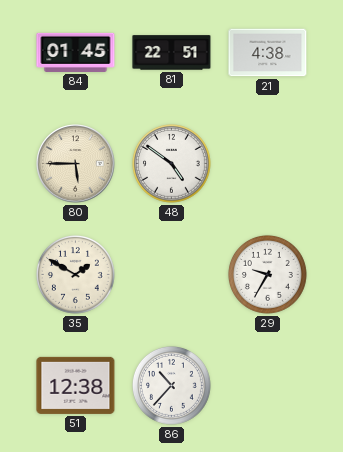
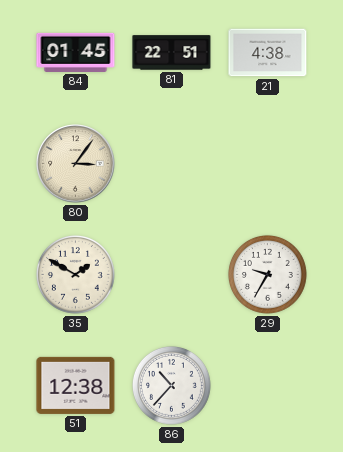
80: 5:45 -> 3:06 (76, 164)
48: 4:51 -> none (171, 163)
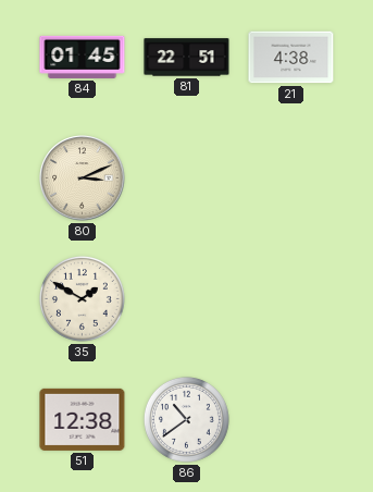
80: 3:06 -> 3:11 (83, 179)
29: 9:35 -> none (267, 274)
86: 10:37 -> 10:39 (186, 419)
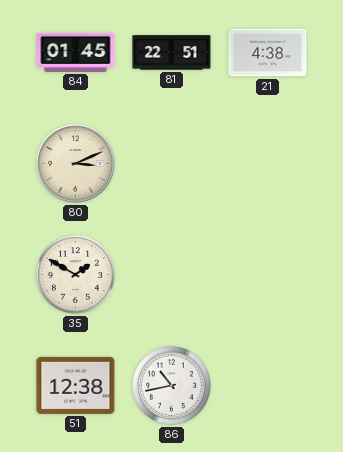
86: 10:39 -> 10:43 (171, 385)
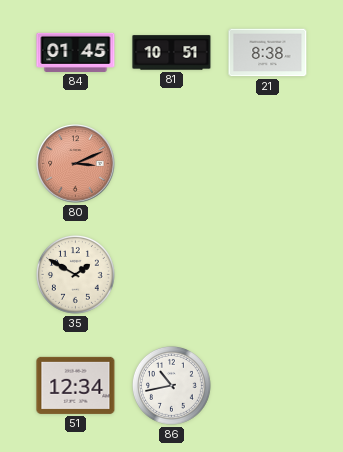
81: 22:51 -> 10:51 (172, 53)
21: 4:38 -> 8:38 (268, 53)
80 dial: cream -> salmon (76, 164)
51: 12:38 -> 12:34 (76, 385)
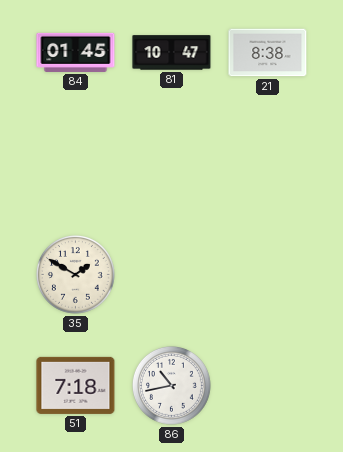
81: 10:51 -> 10:47 (172, 53)
80: 3:11 -> none (76, 164)
51: 12:34 -> 7:18 (76, 385)
